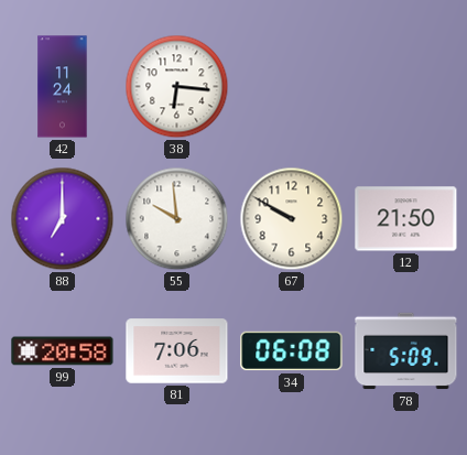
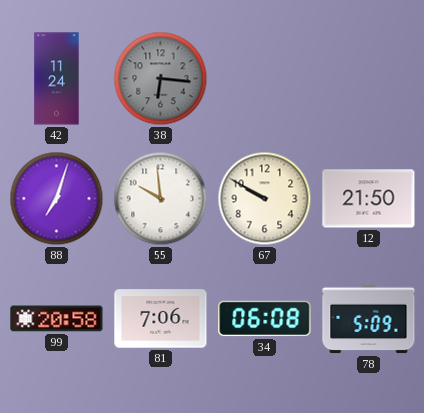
38 dial: white -> grey (161, 79)
88: 7:00 -> 7:03 (57, 199)
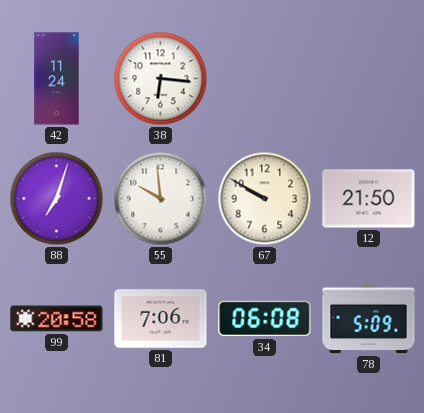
38 dial: grey -> white (161, 79)
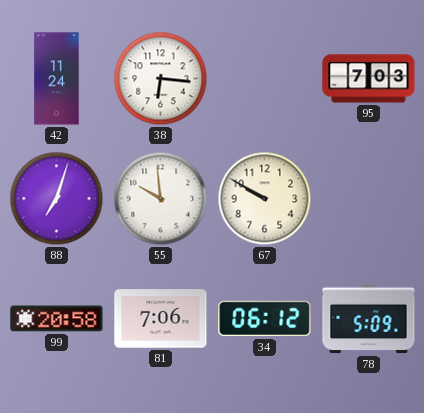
95: none -> 7:03 (369, 79)
12: 21:50 -> none (369, 199)
34: 06:08 -> 06:12 (265, 319)
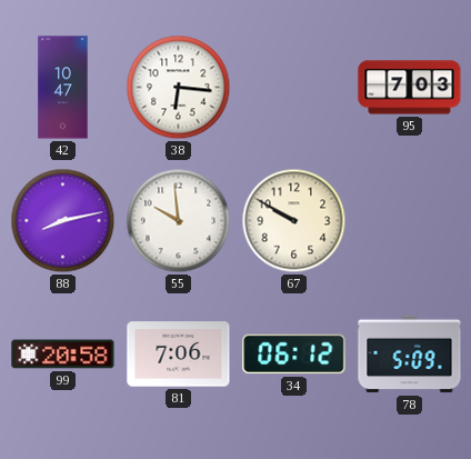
42: 11:24 -> 10:47 (63, 88)
88: 7:03 -> 8:13 (63, 221)
